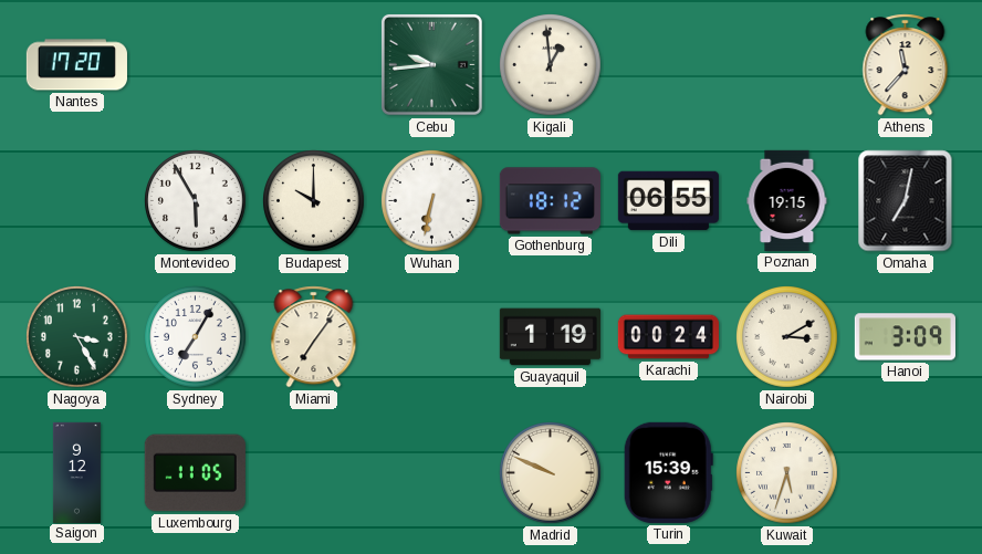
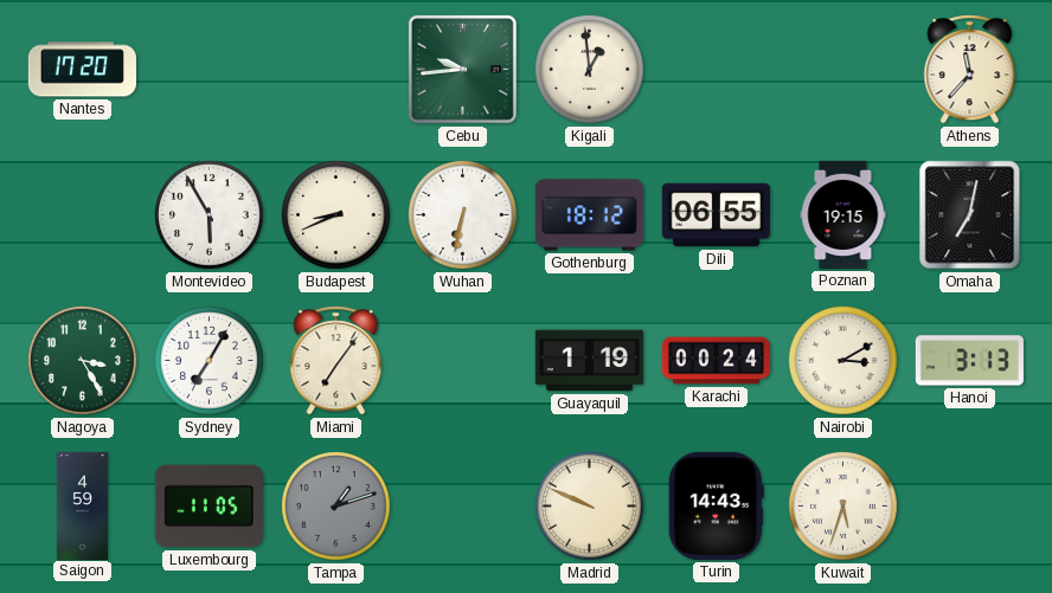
Budapest: 10:00 -> 8:41 (336, 215)
Hanoi: 3:09 -> 3:13 (969, 361)
Saigon: 9:12 -> 4:59 (82, 505)
Tampa: none -> 1:12 (336, 507)
Turin: 15:39 -> 14:43 (716, 505)
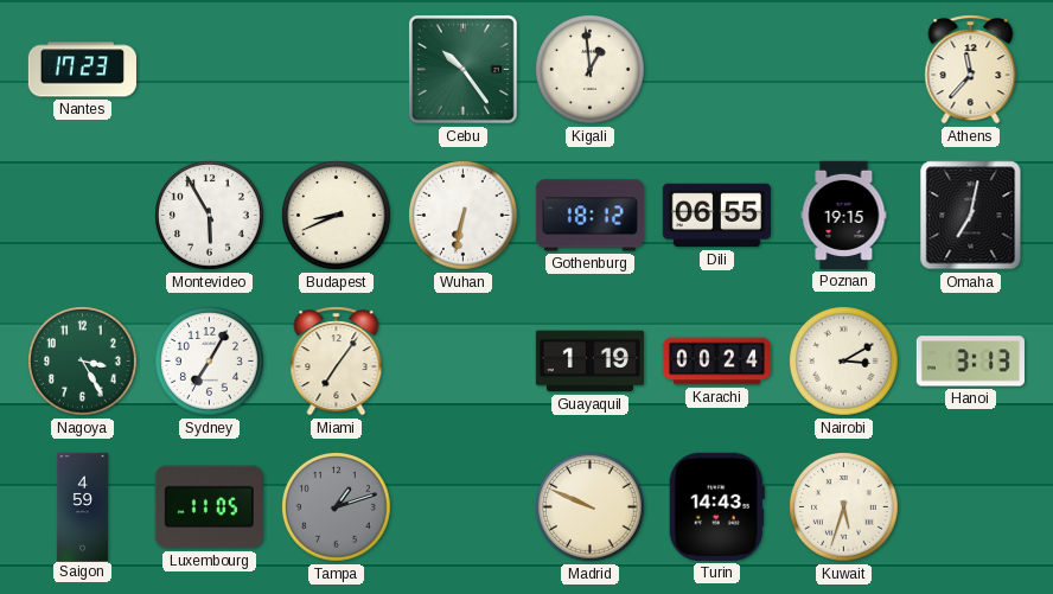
Nantes: 17:20 -> 17:23 (82, 70)
Cebu: 9:44 -> 10:24 (462, 69)
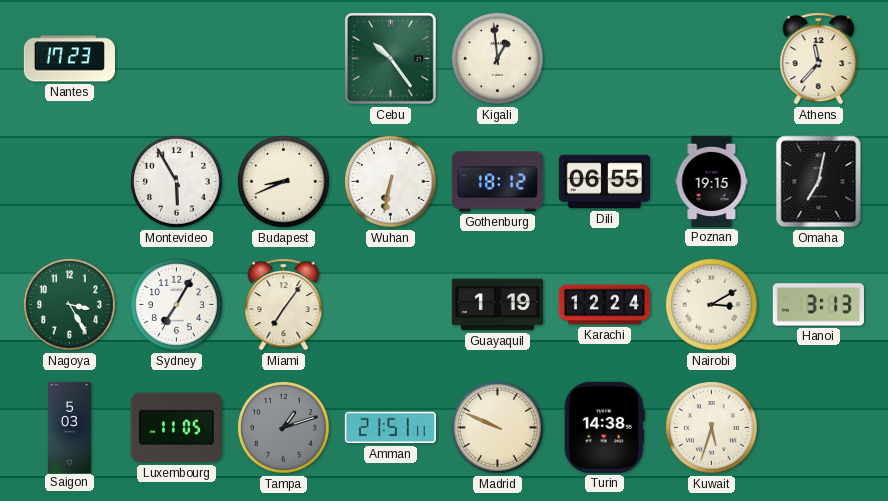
Karachi: 00:24 -> 12:24 (604, 305)
Saigon: 4:59 -> 5:03 (69, 427)
Amman: none -> 21:51 (390, 428)
Turin: 14:43 -> 14:38 (604, 427)
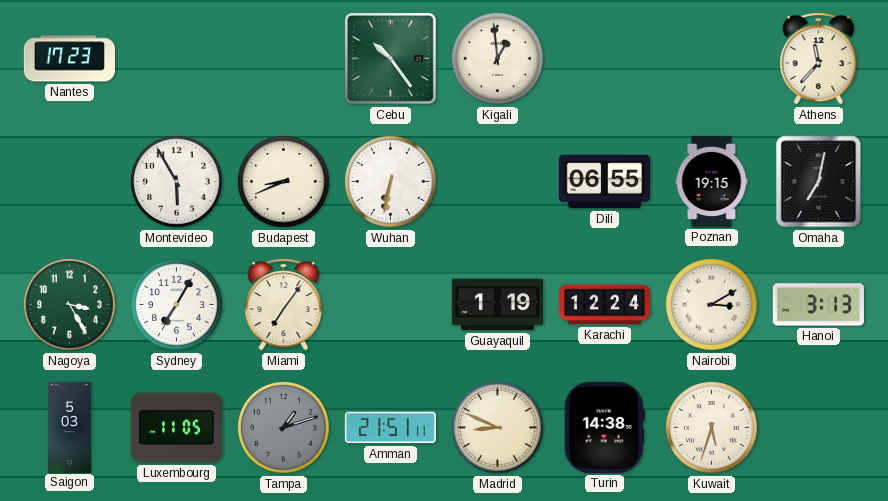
Gothenburg: 18:12 -> none (497, 182)
Madrid: 9:49 -> 8:49 (498, 428)
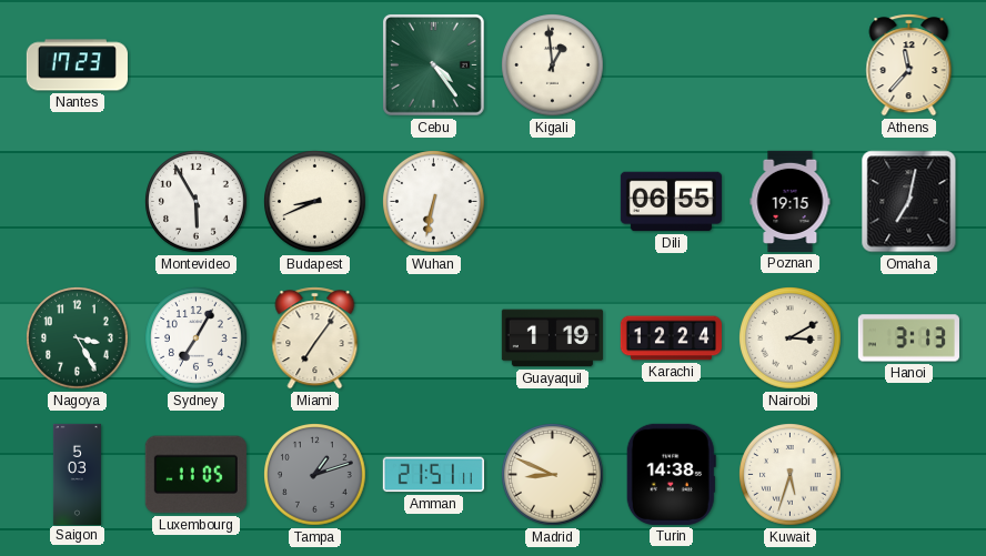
Cebu: 10:24 -> 4:24 (433, 64)
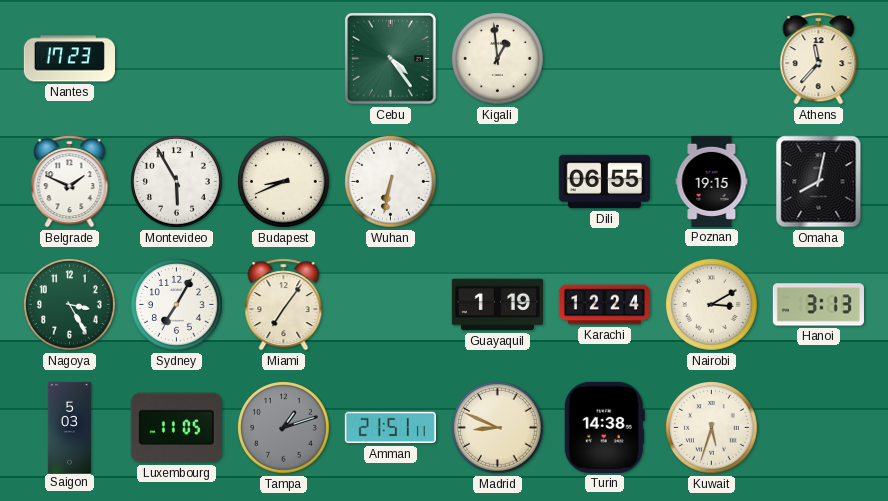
Belgrade: none -> 1:49 (70, 182)
Omaha: 7:02 -> 8:02 (819, 182)
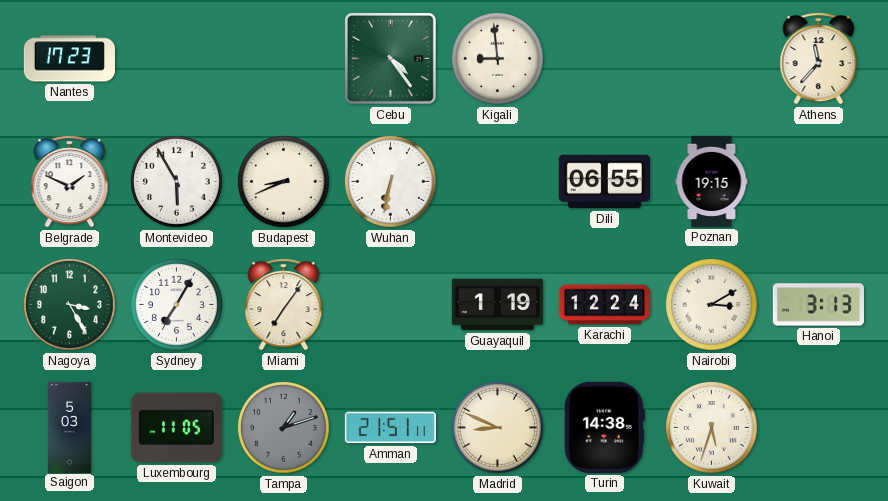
Kigali: 12:59 -> 8:59 (498, 59)
Omaha: 8:02 -> none (819, 182)
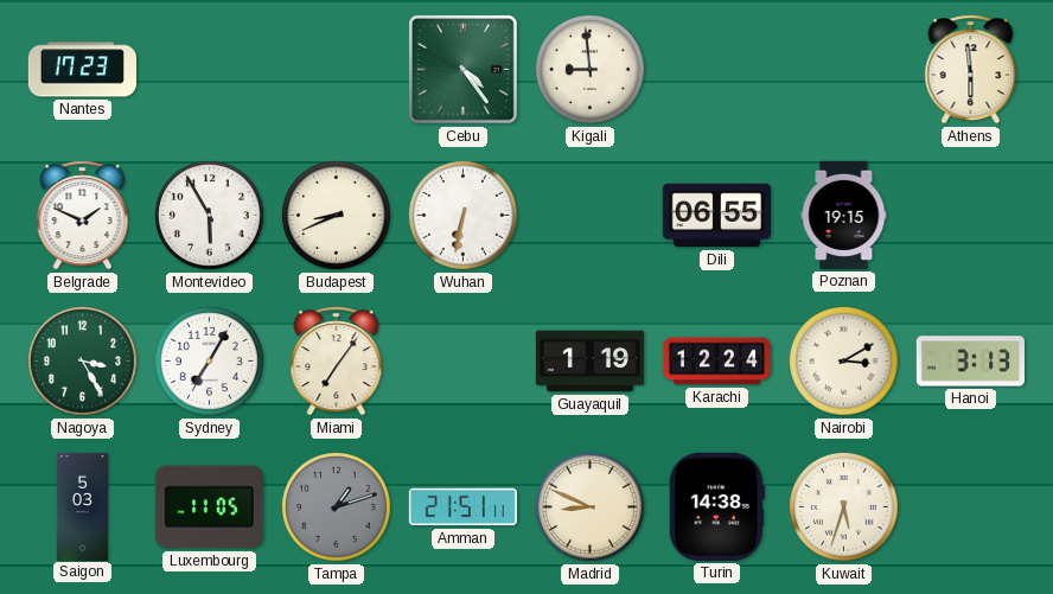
Athens: 11:37 -> 5:59 (971, 70)
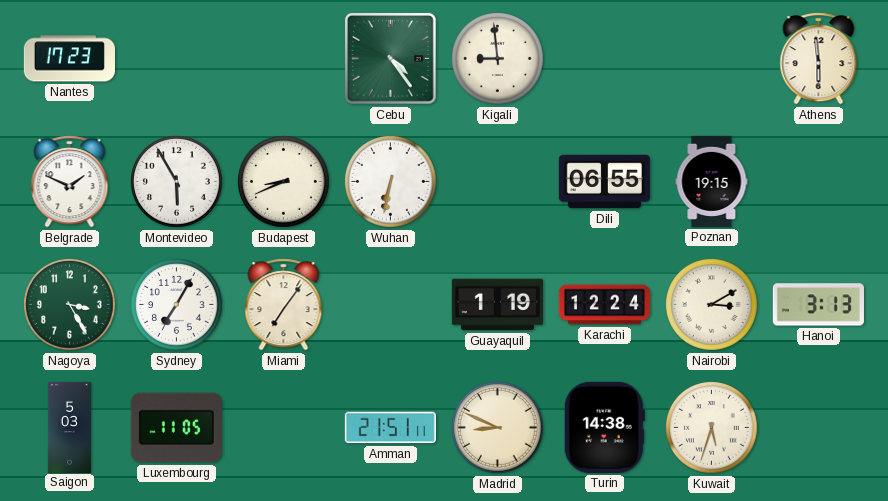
Tampa: 1:12 -> none (337, 507)
